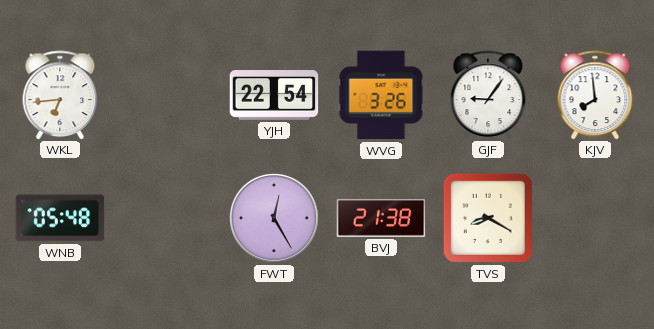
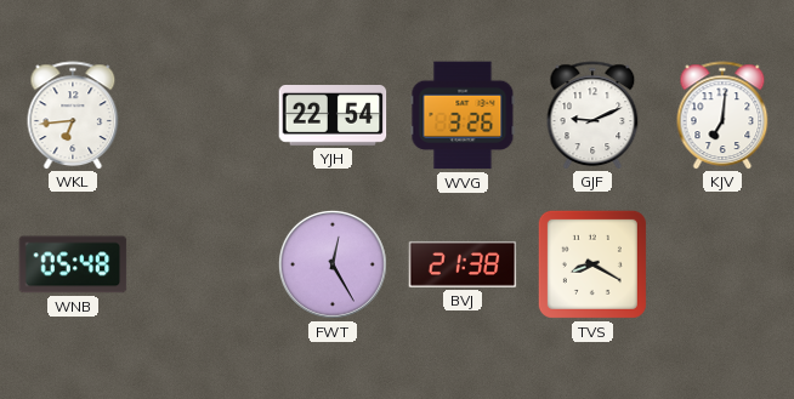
GJF: 9:06 -> 9:11 (592, 115)
KJV: 7:59 -> 7:01 (722, 115)
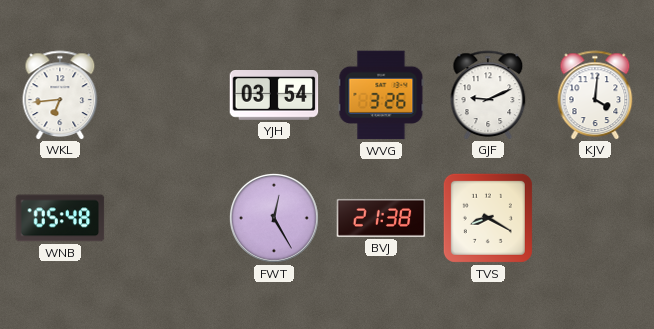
YJH: 22:54 -> 03:54 (274, 96)
KJV: 7:01 -> 4:01 (595, 95)
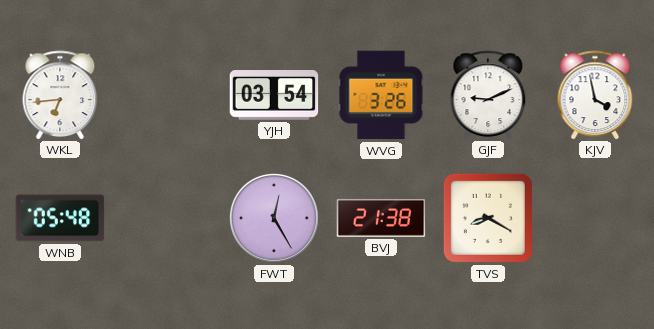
KJV: 4:01 -> 3:58 (595, 95)
